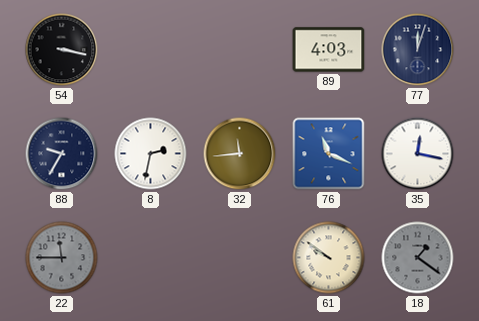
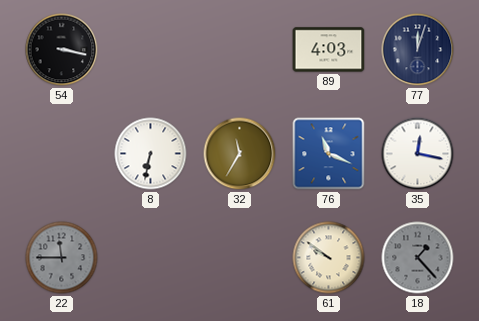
88: 9:35 -> none (62, 154)
8: 2:32 -> 6:32 (151, 154)
32: 11:44 -> 11:35 (240, 154)
18: 1:21 -> 1:23 (418, 258)
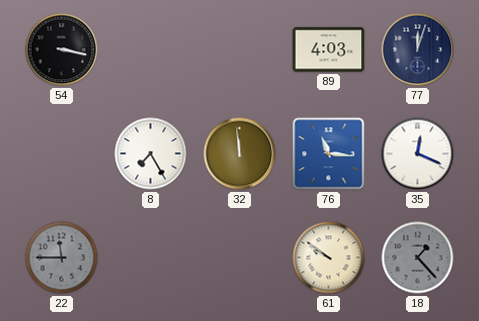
8: 6:32 -> 7:25 (151, 154)
32: 11:35 -> 11:59 (240, 154)
76: 11:19 -> 11:16 (329, 154)
35: 12:17 -> 12:19 (418, 154)
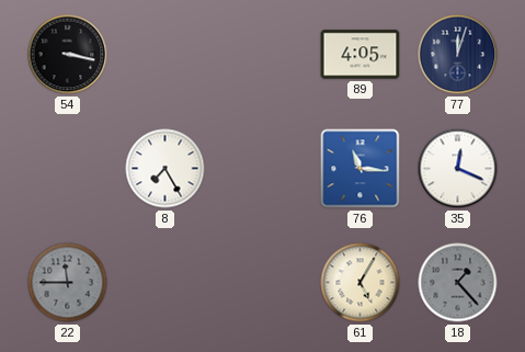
89: 4:03 -> 4:05 (361, 55)
32: 11:59 -> none (240, 154)
61: 9:51 -> 5:05 (361, 283)
